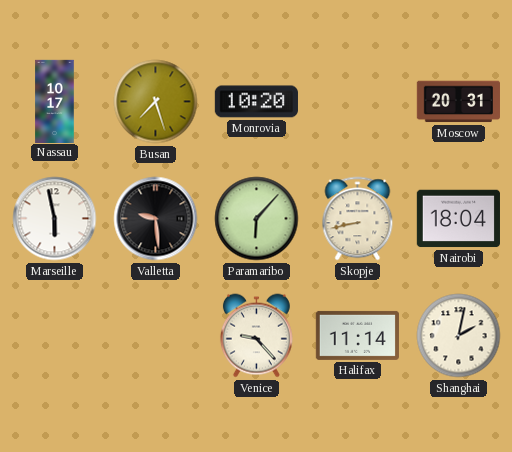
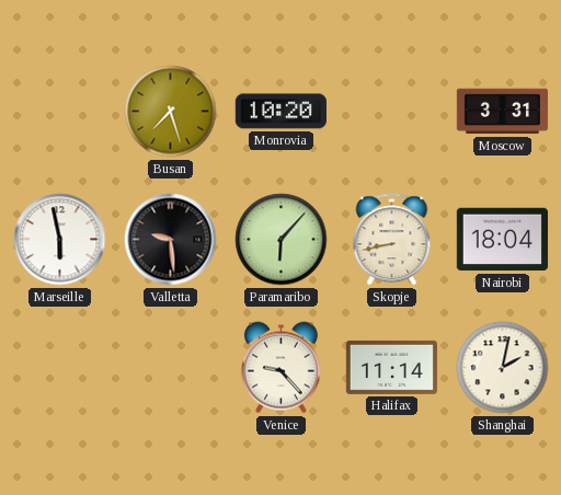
Nassau: 10:17 -> none (55, 101)
Moscow: 20:31 -> 3:31 (502, 112)
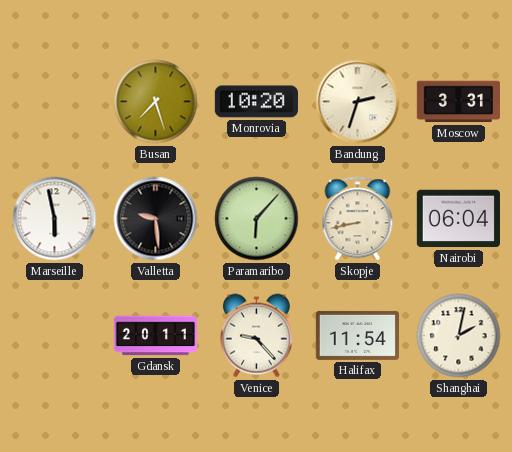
Bandung: none -> 2:33 (358, 102)
Nairobi: 18:04 -> 06:04 (458, 219)
Gdansk: none -> 20:11 (155, 336)
Halifax: 11:14 -> 11:54 (357, 335)
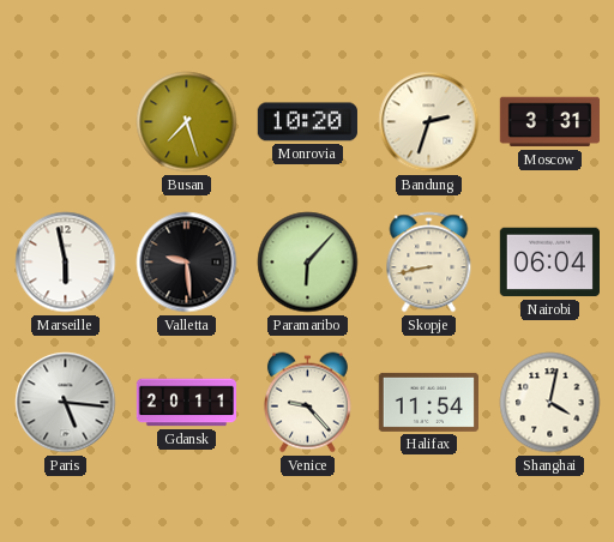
Paris: none -> 5:16 (66, 403)
Shanghai: 2:02 -> 4:02 (550, 403)
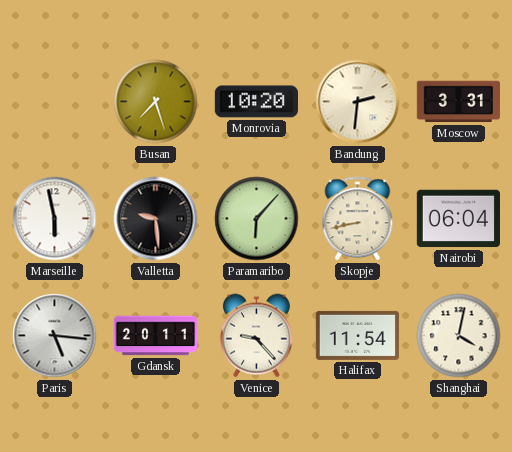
Bandung: 2:33 -> 2:31 (358, 102)
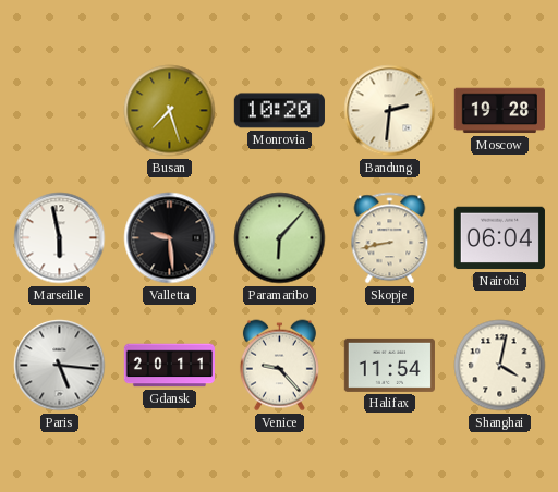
Moscow: 3:31 -> 19:28 (499, 111)
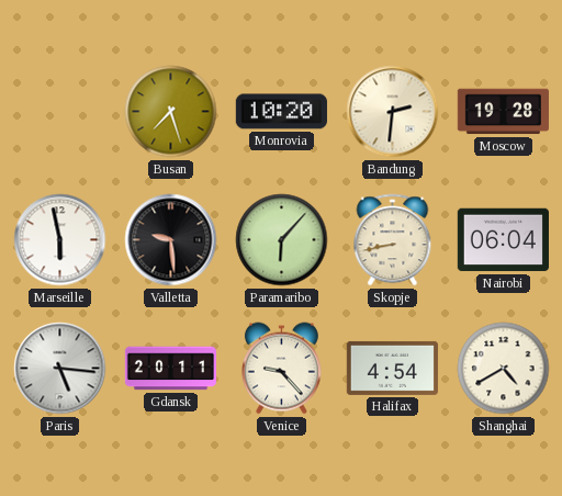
Halifax: 11:54 -> 4:54 (392, 368)
Shanghai: 4:02 -> 4:40 (504, 369)
